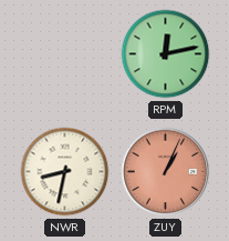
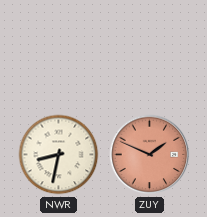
RPM: 12:13 -> none (166, 54)
ZUY: 1:04 -> 1:49 (150, 155)
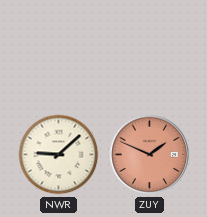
NWR: 8:32 -> 9:08 (59, 155)
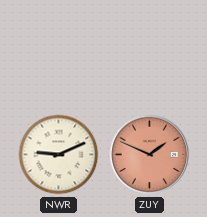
NWR: 9:08 -> 9:11 (59, 155)
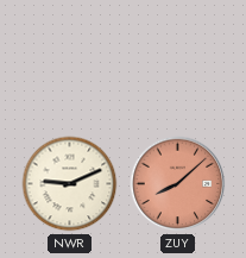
ZUY: 1:49 -> 8:08 (178, 184)
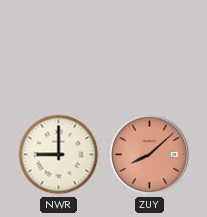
NWR: 9:11 -> 9:00 (59, 155)
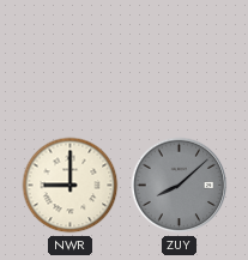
ZUY dial: salmon -> grey (180, 186)
